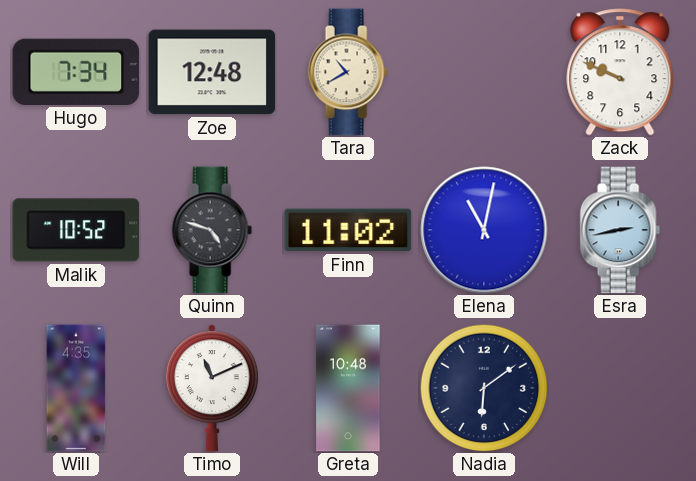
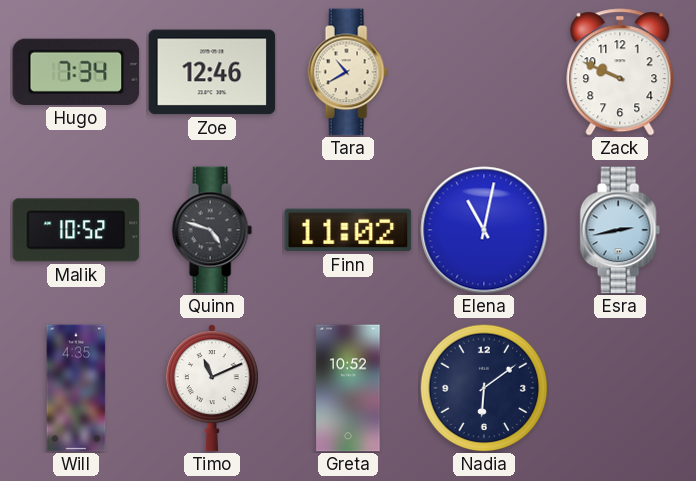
Zoe: 12:48 -> 12:46 (212, 72)
Greta: 10:48 -> 10:52 (348, 388)
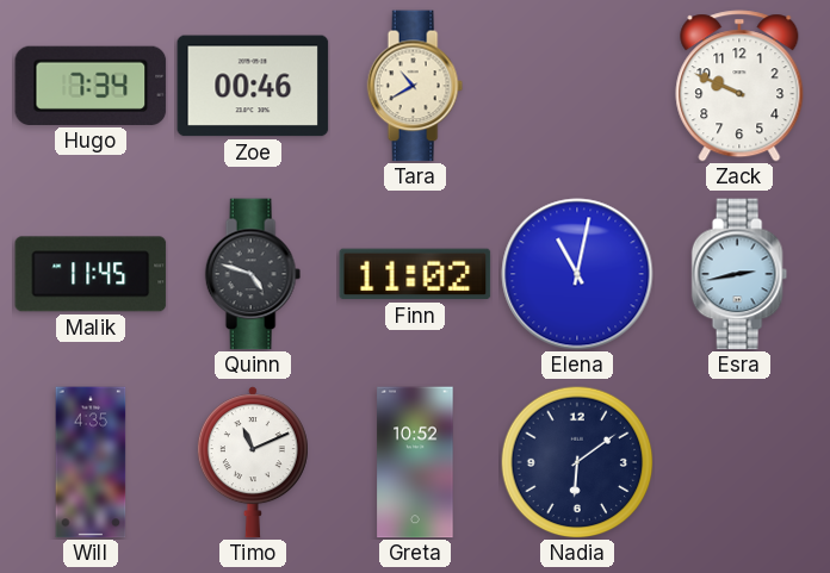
Zoe: 12:46 -> 00:46 (253, 86)
Malik: 10:52 -> 11:45 (91, 274)
